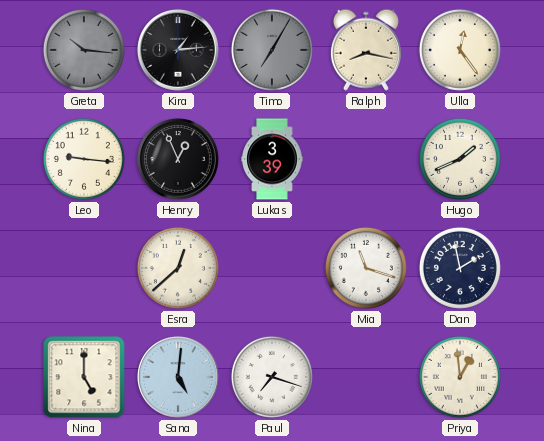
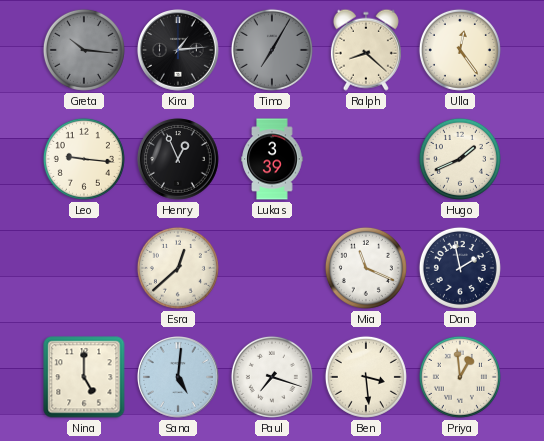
Ralph: 8:17 -> 8:22 (366, 50)
Mia: 11:18 -> 11:19 (366, 268)
Ben: none -> 3:29 (366, 377)
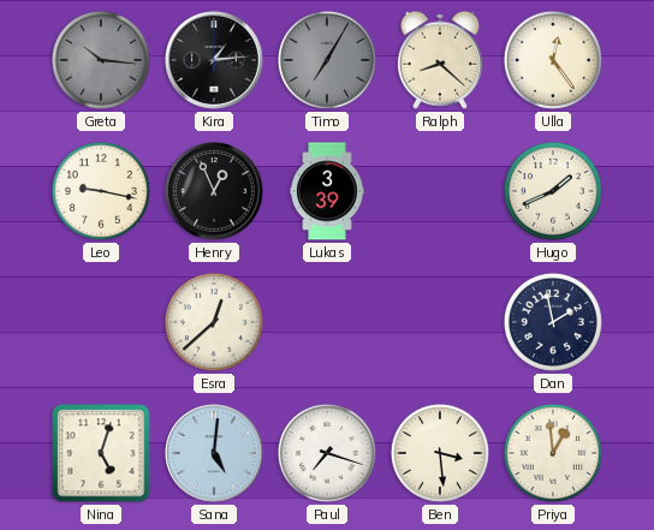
Leo: 9:16 -> 9:17 (101, 191)
Mia: 11:19 -> none (366, 268)
Nina: 5:00 -> 5:03 (101, 453)
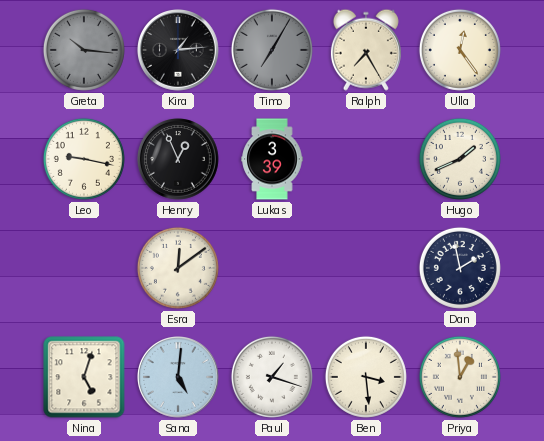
Ralph: 8:22 -> 7:25 (366, 50)
Esra: 12:38 -> 12:09 (178, 268)
Paul: 7:18 -> 1:18 (272, 377)
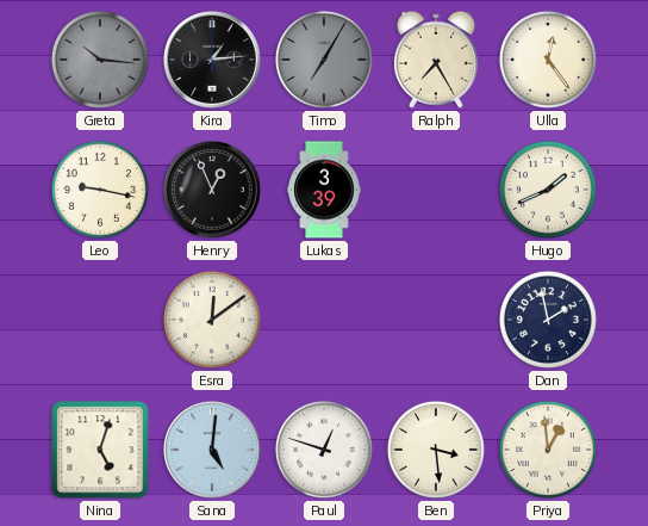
Paul: 1:18 -> 12:48 (324, 450)
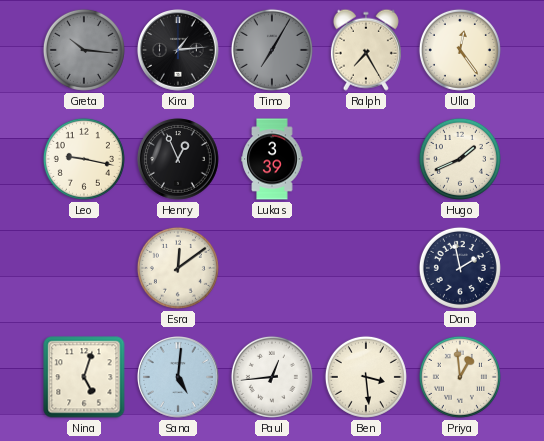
Paul: 12:48 -> 12:44 (272, 377)
